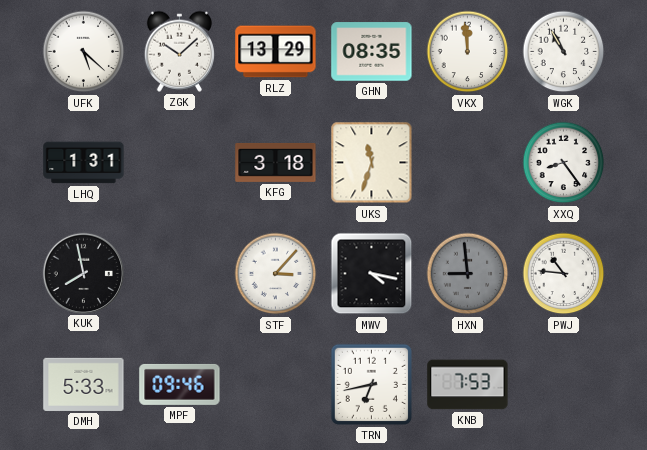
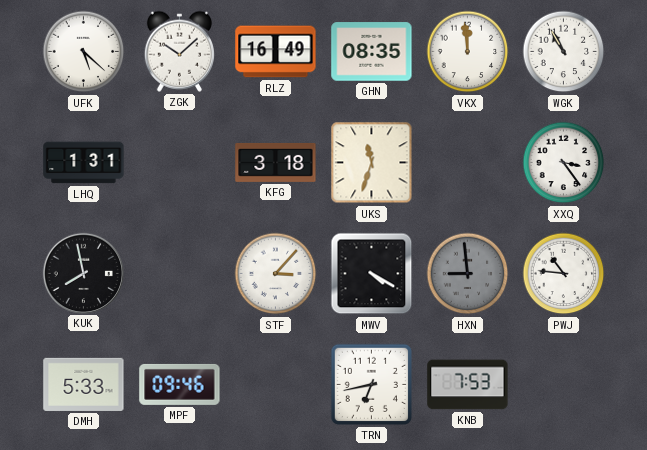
RLZ: 13:29 -> 16:49 (276, 52)
XXQ: 8:24 -> 3:24 (564, 163)
MWV: 4:17 -> 4:20 (372, 274)
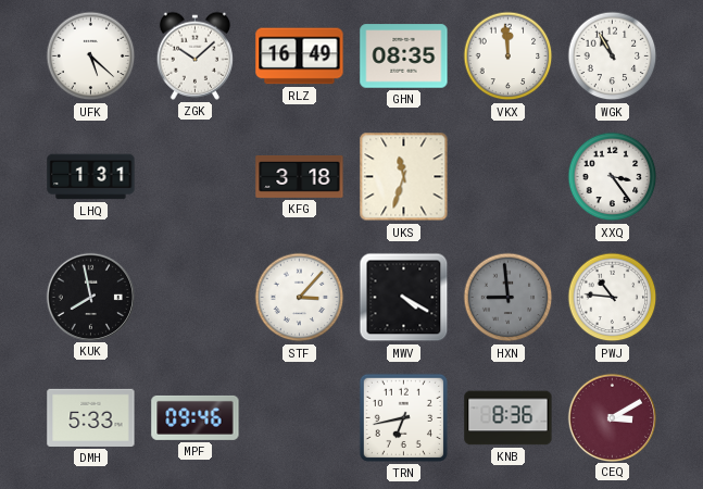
KNB: 7:53 -> 8:36 (509, 418)
CEQ: none -> 3:10 (612, 417)
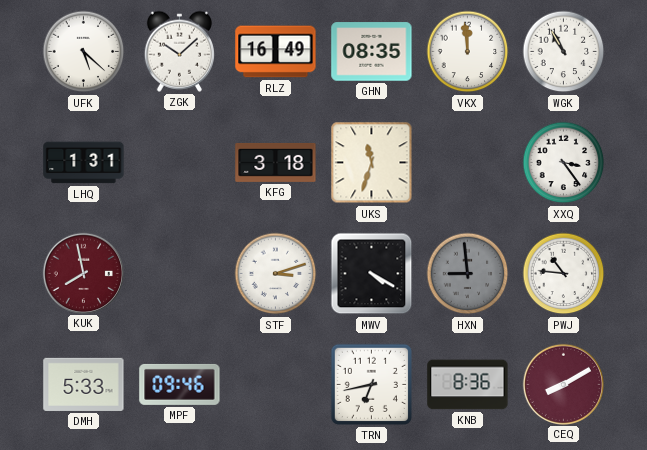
KUK dial: black -> burgundy (83, 273)
STF: 3:07 -> 3:12 (276, 274)
CEQ: 3:10 -> 8:10 (563, 384)
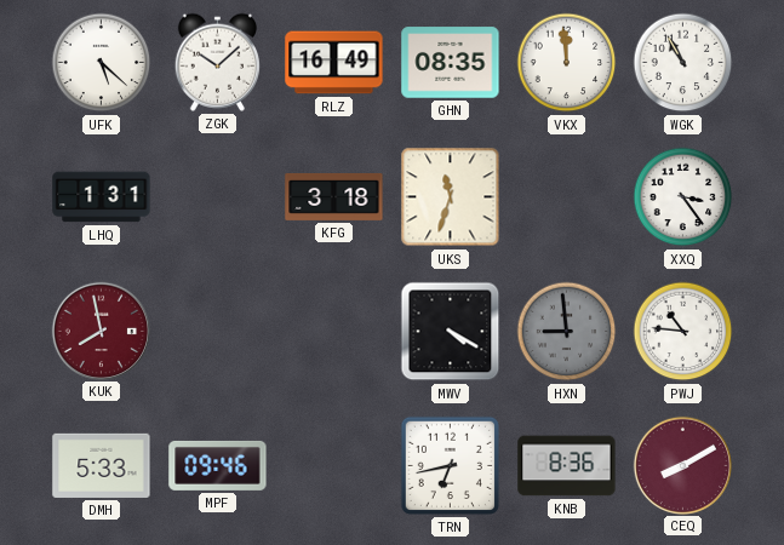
STF: 3:12 -> none (276, 274)
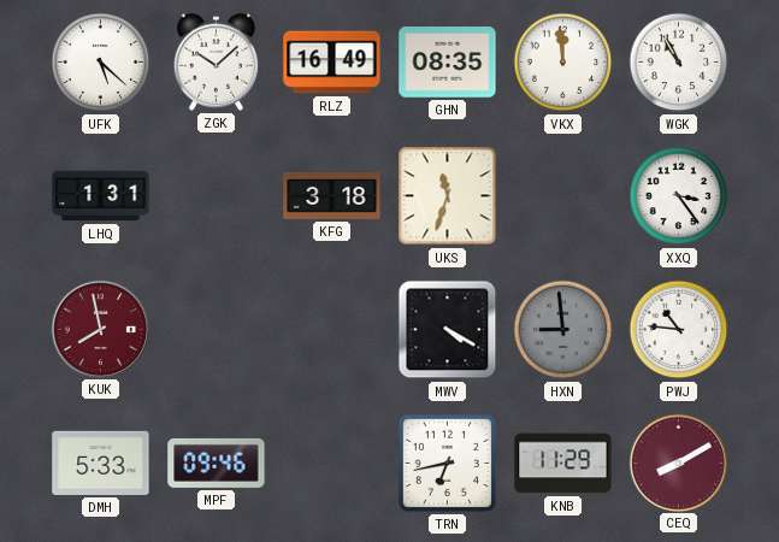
KNB: 8:36 -> 11:29 (563, 464)
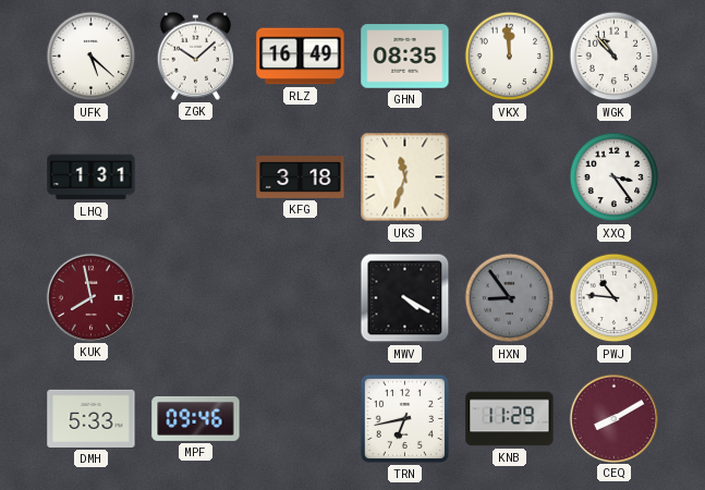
WGK: 10:55 -> 10:53 (615, 57)
HXN: 8:59 -> 8:54 (510, 298)
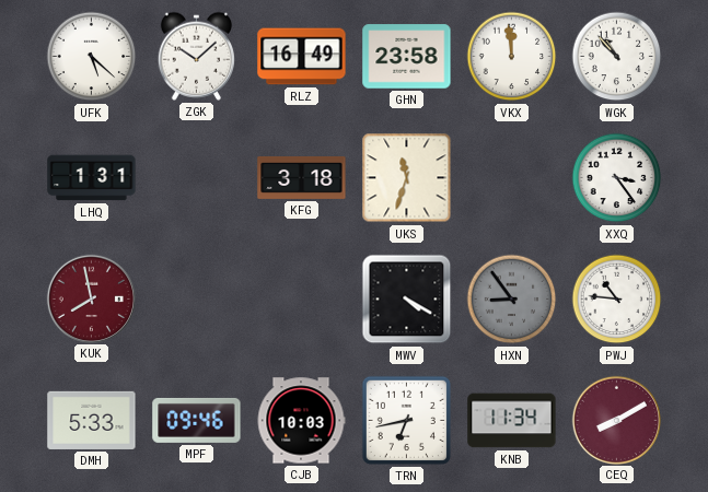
GHN: 08:35 -> 23:58 (407, 57)
CJB: none -> 10:03 (301, 421)
KNB: 11:29 -> 11:34 (512, 421)
